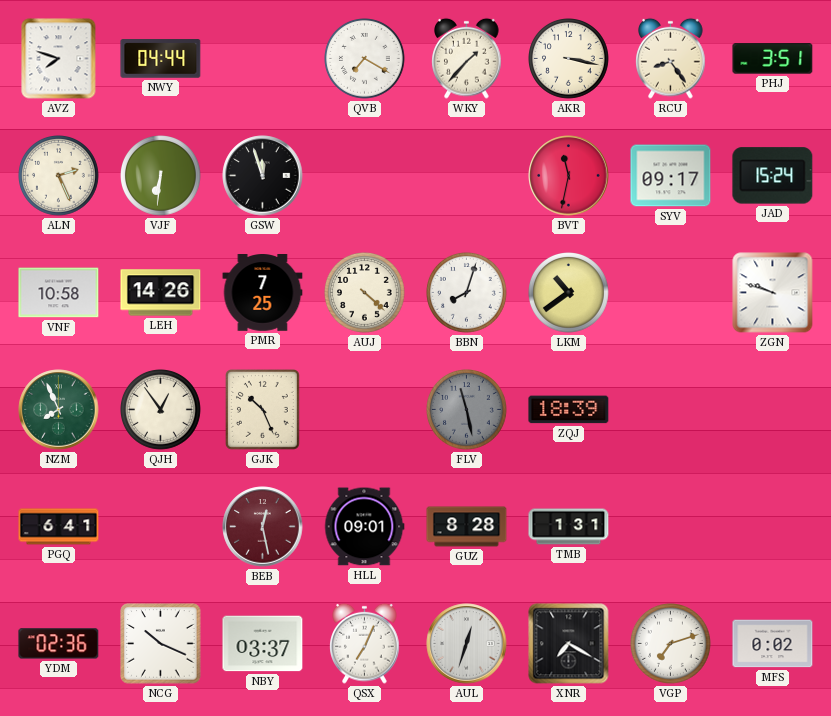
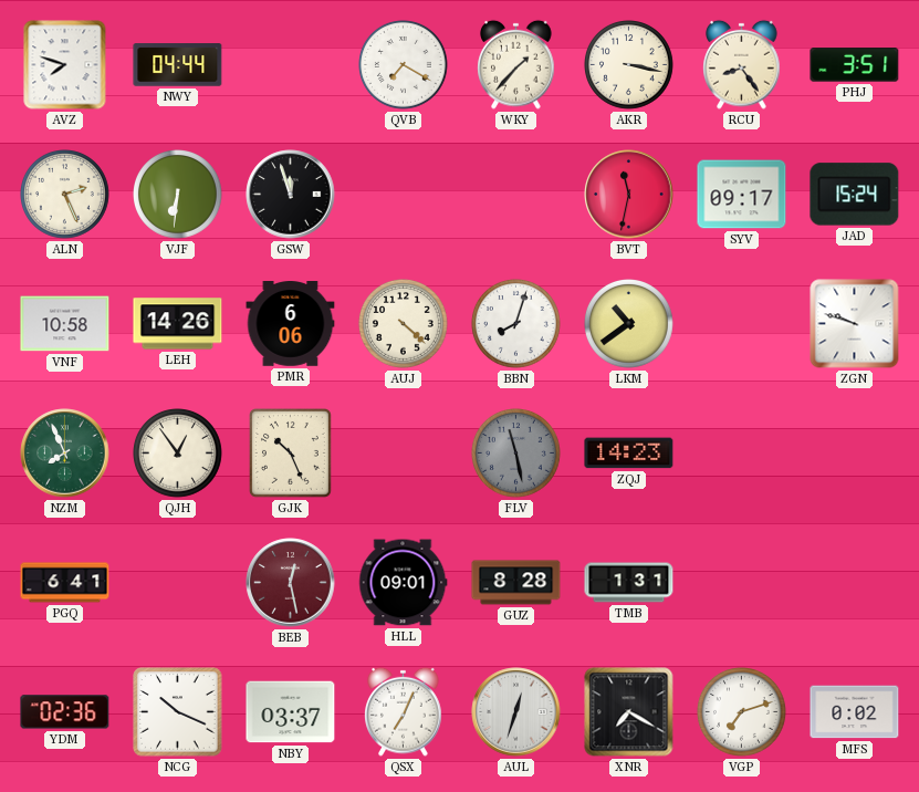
PMR: 7:25 -> 6:06 (291, 324)
ZQJ: 18:39 -> 14:23 (629, 454)
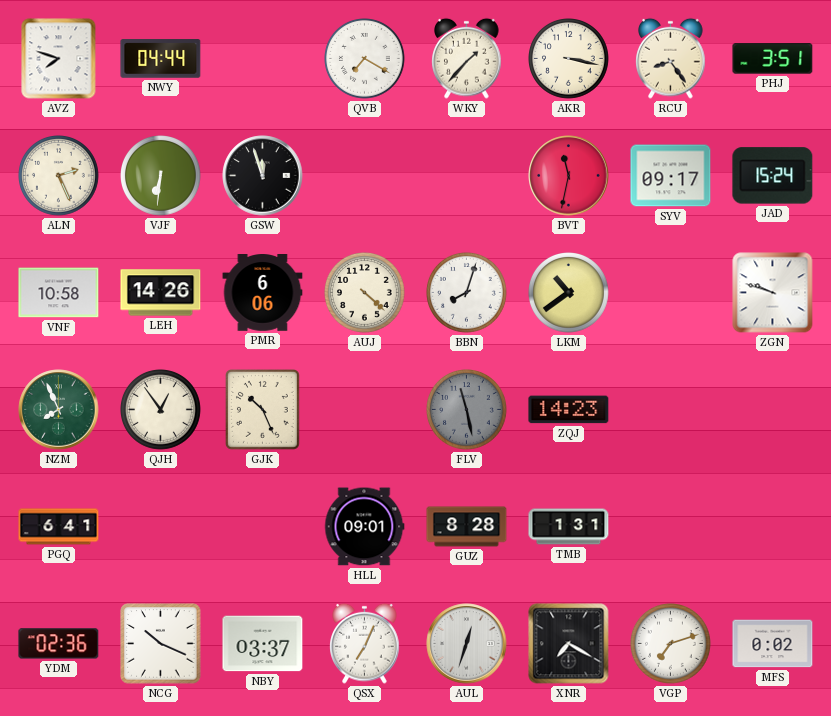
BEB: 12:28 -> none (291, 583)
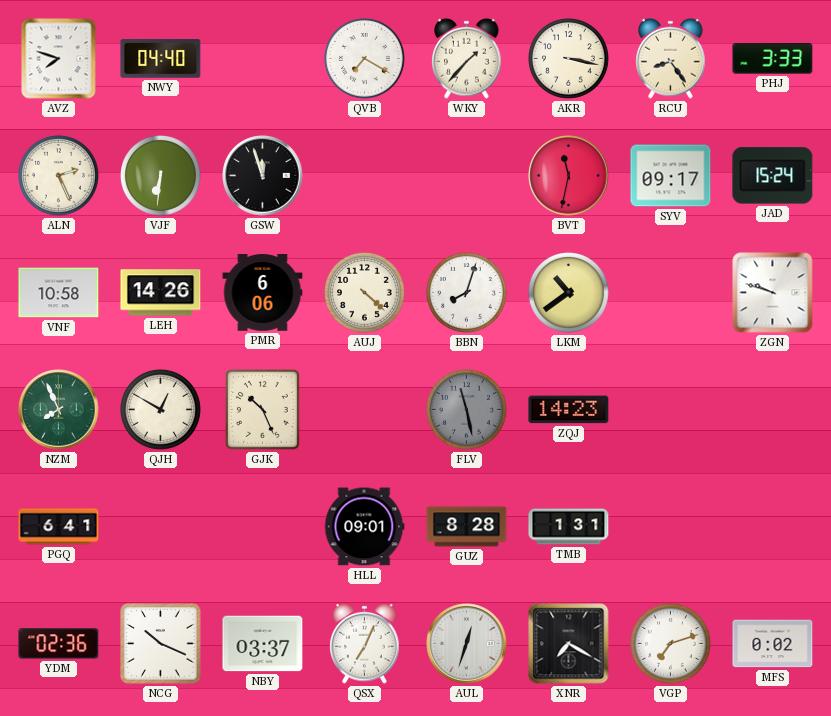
NWY: 04:44 -> 04:40 (161, 59)
PHJ: 3:51 -> 3:33 (773, 59)
QJH: 12:54 -> 12:50 (161, 410)
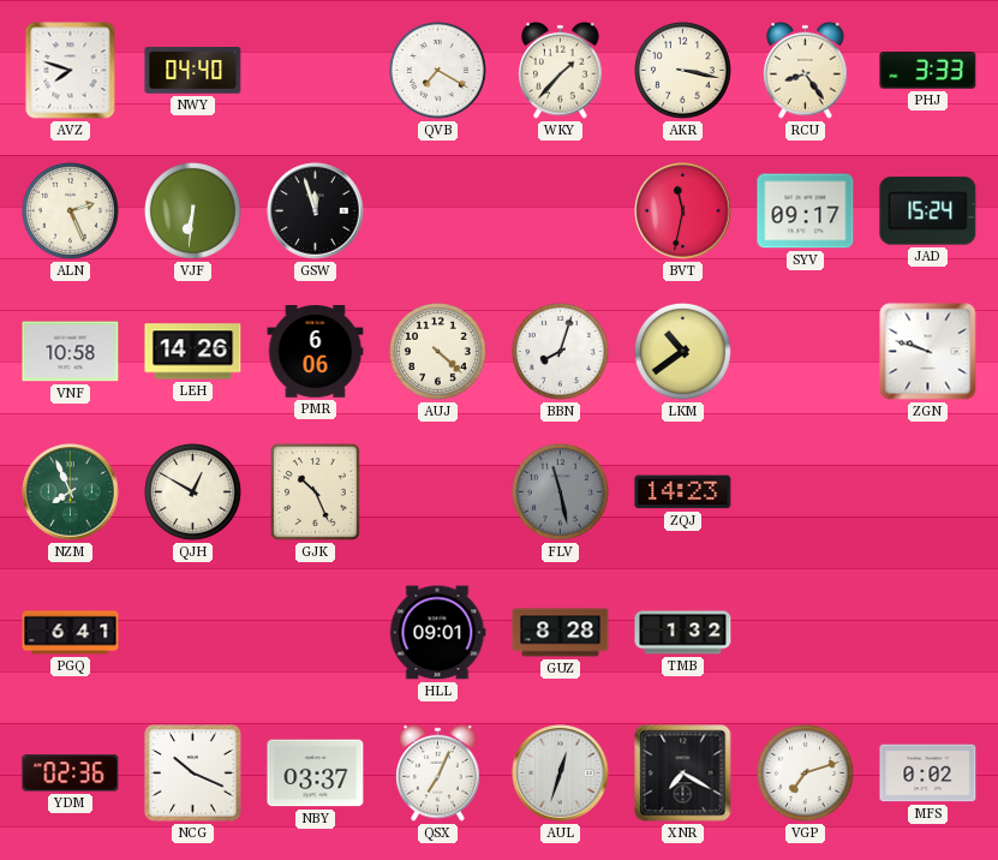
TMB: 1:31 -> 1:32 (683, 633)
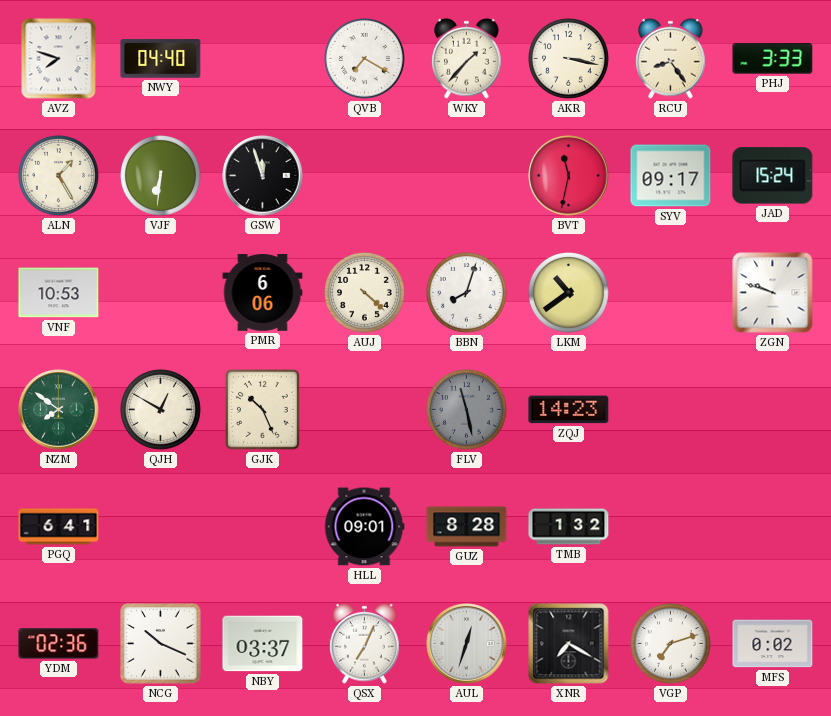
ALN: 2:26 -> 1:25 (59, 176)
VNF: 10:58 -> 10:53 (59, 293)
LEH: 14:26 -> none (193, 352)
NZM: 7:56 -> 7:51 (59, 410)
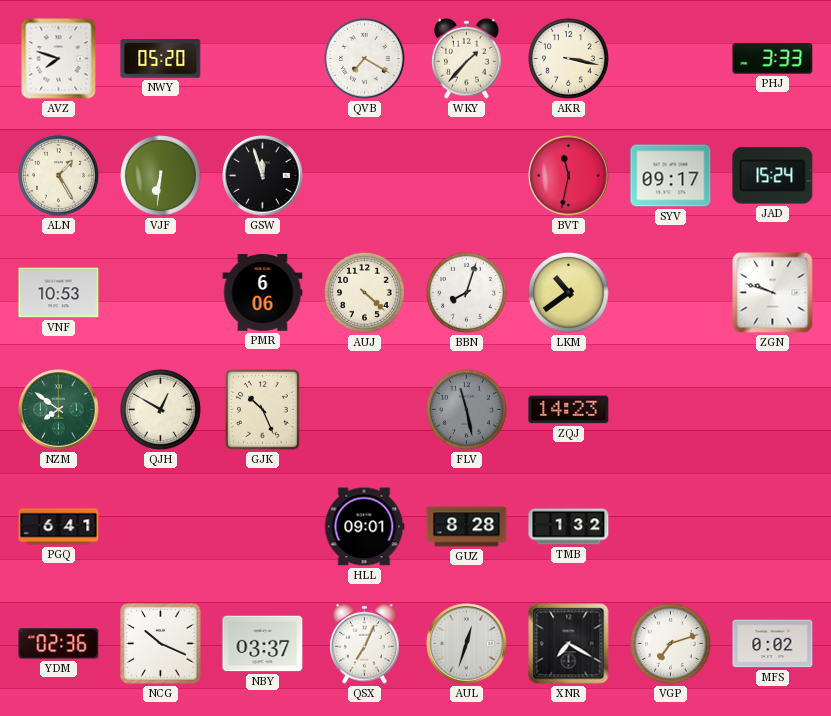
NWY: 04:40 -> 05:20 (161, 59)
RCU: 8:24 -> none (671, 58)
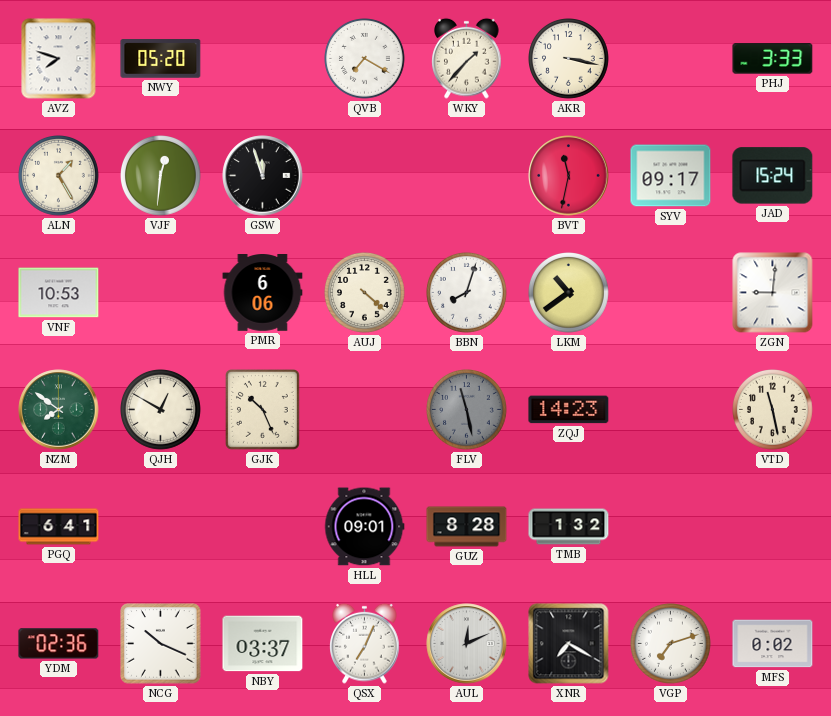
VJF: 6:31 -> 12:31 (161, 176)
ZGN: 9:48 -> 9:01 (773, 293)
VTD: none -> 11:28 (773, 410)
AUL: 12:33 -> 12:11 (467, 644)
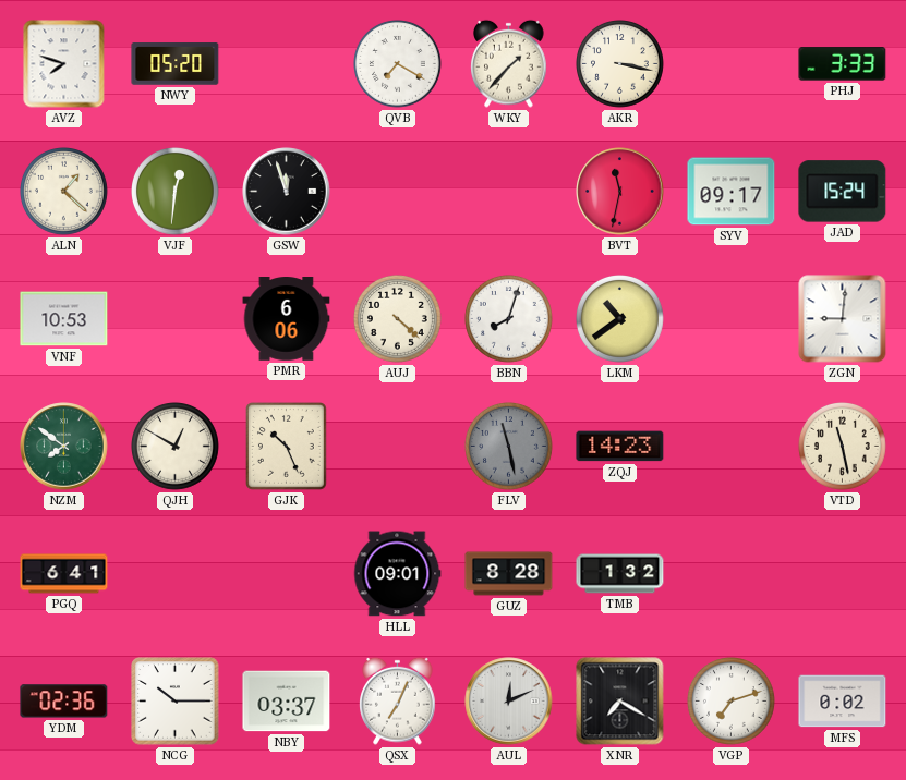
ALN: 1:25 -> 1:22 (64, 192)
NCG: 10:19 -> 10:15 (176, 702)
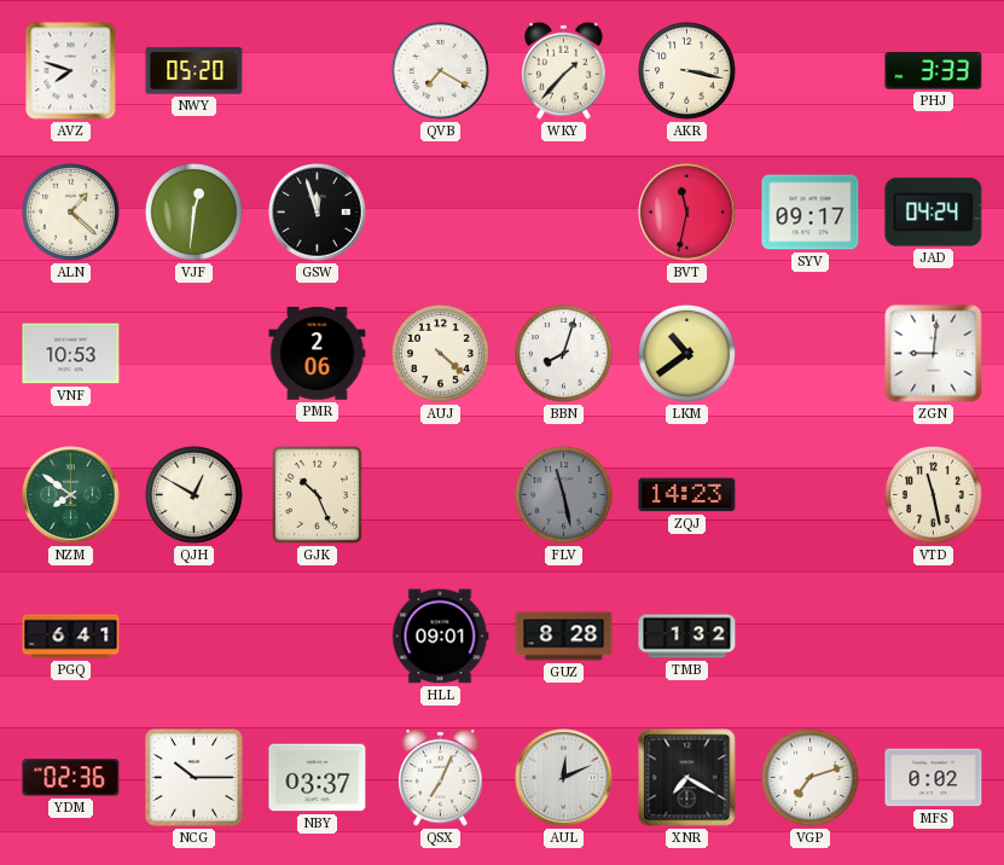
JAD: 15:24 -> 04:24 (934, 213)
PMR: 6:06 -> 2:06 (318, 354)
